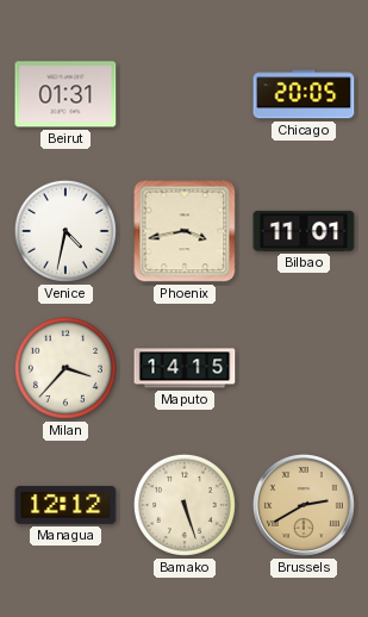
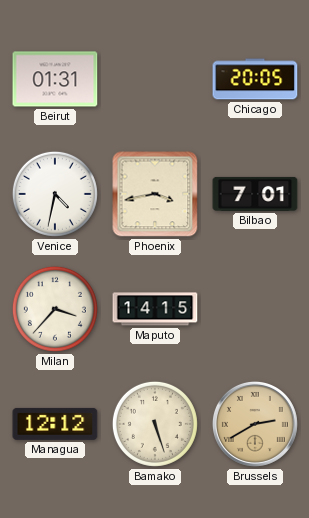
Bilbao: 11:01 -> 7:01 (255, 194)
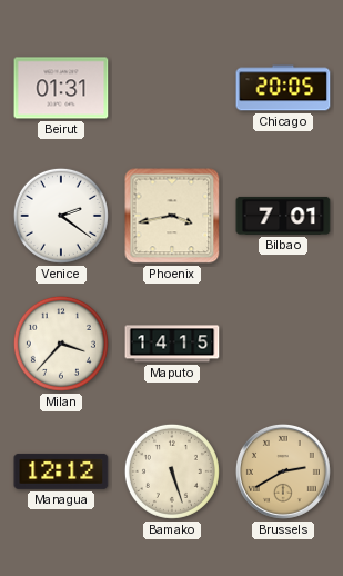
Venice: 4:32 -> 2:21 (61, 216)
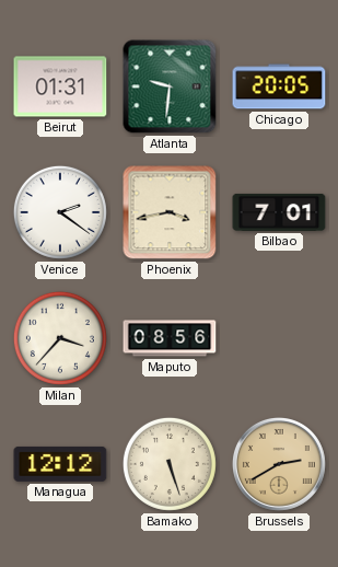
Atlanta: none -> 9:31 (170, 86)
Maputo: 14:15 -> 08:56 (170, 338)
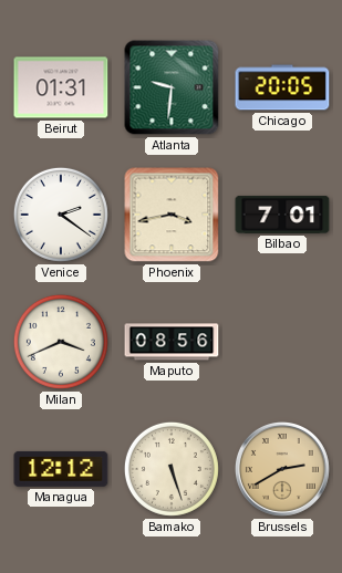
Milan: 3:37 -> 3:41 (61, 342)
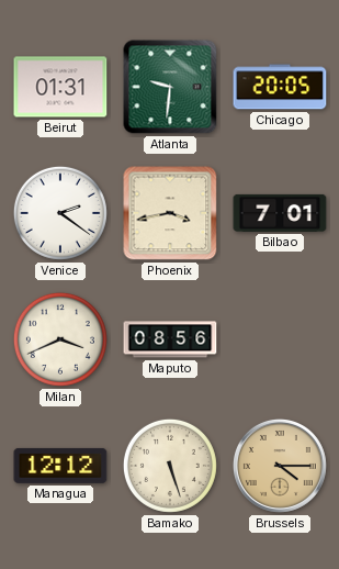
Brussels: 2:40 -> 4:15 (280, 466)
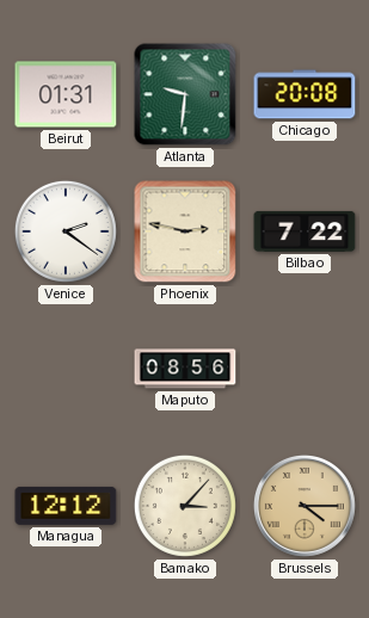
Chicago: 20:05 -> 20:08 (305, 94)
Phoenix: 3:43 -> 2:47 (185, 231)
Bilbao: 7:01 -> 7:22 (305, 231)
Milan: 3:41 -> none (60, 339)
Bamako: 5:27 -> 3:07 (185, 506)
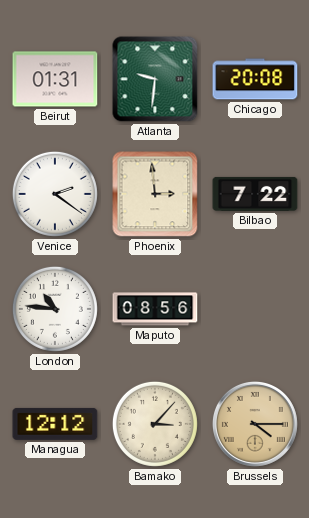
Phoenix: 2:47 -> 2:59 (155, 194)
London: none -> 10:46 (55, 309)
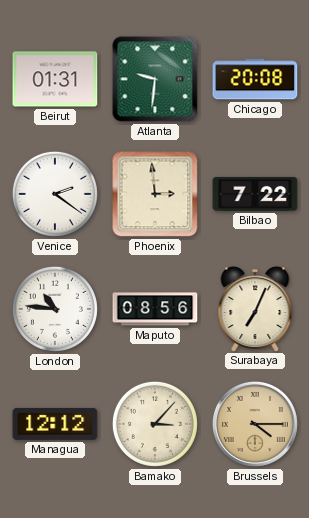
Surabaya: none -> 7:04 (255, 309)
